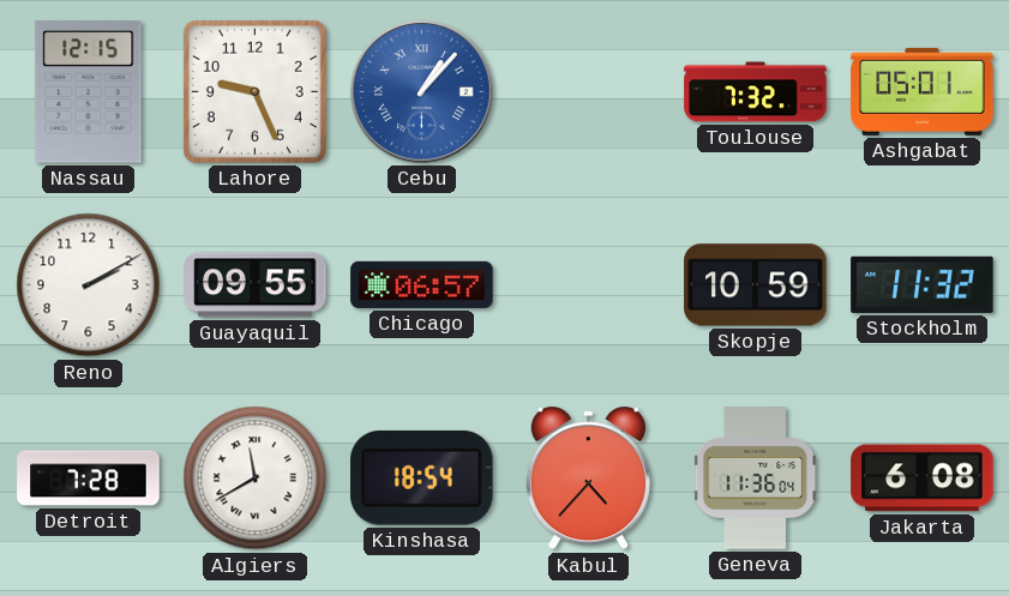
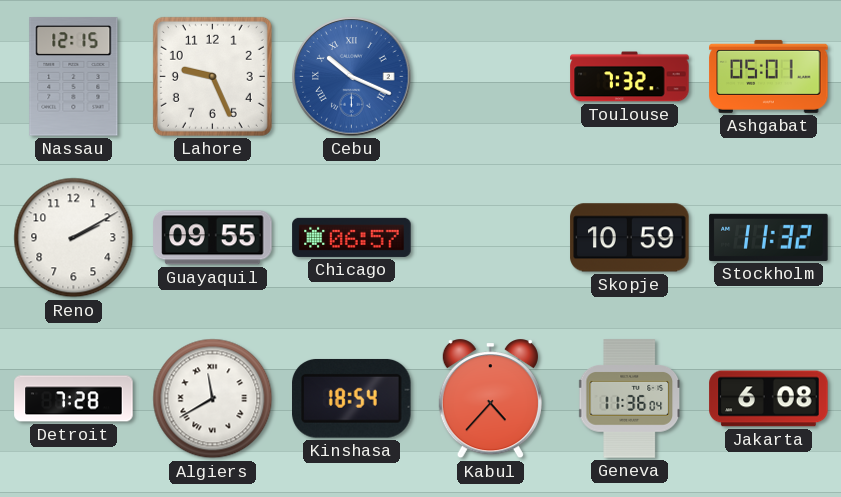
Cebu: 1:07 -> 10:19 (352, 77)
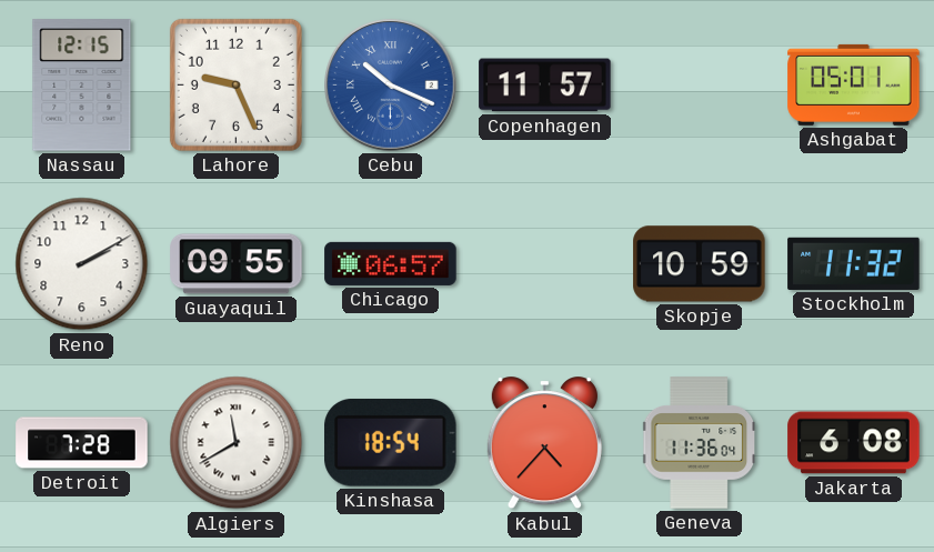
Copenhagen: none -> 11:57 (545, 86)
Toulouse: 7:32 -> none (630, 77)
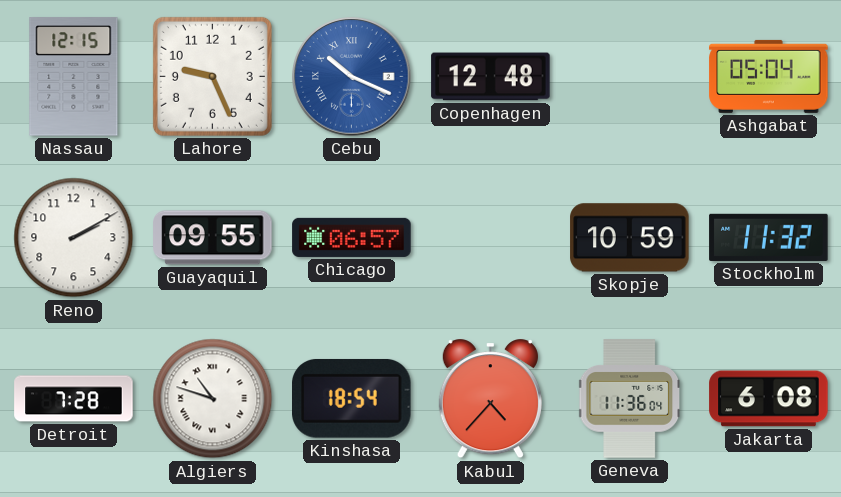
Copenhagen: 11:57 -> 12:48 (491, 77)
Ashgabat: 05:01 -> 05:04 (769, 76)
Algiers: 11:40 -> 10:48 (213, 399)
